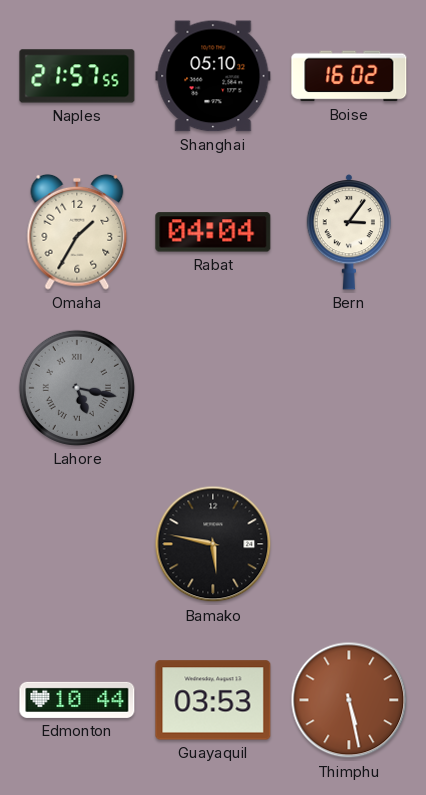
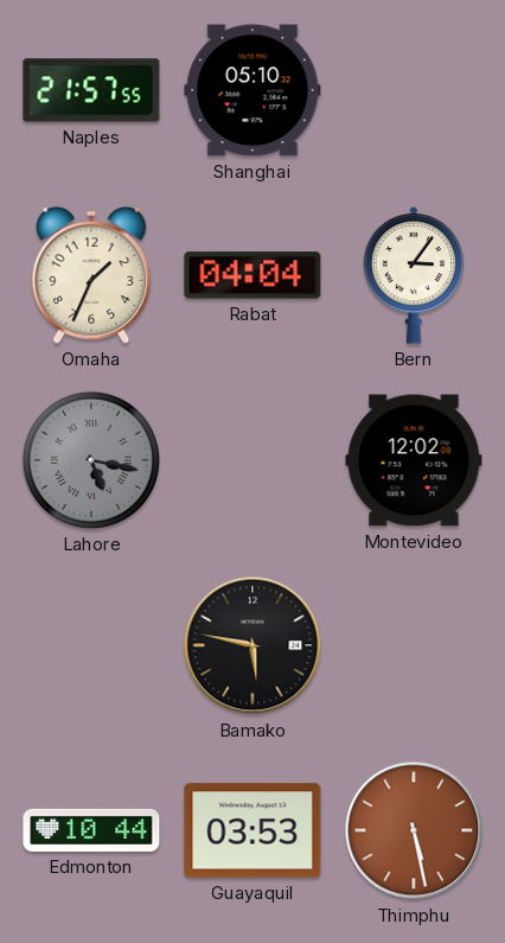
Boise: 16:02 -> none (349, 76)
Omaha: 1:35 -> 1:34 (91, 275)
Montevideo: none -> 12:02 (414, 460)
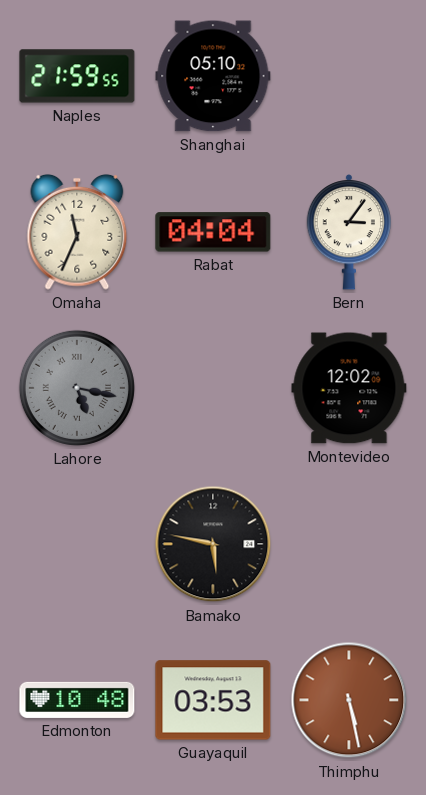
Naples: 21:57 -> 21:59 (77, 76)
Omaha: 1:34 -> 11:34 (77, 232)
Edmonton: 10:44 -> 10:48 (77, 700)
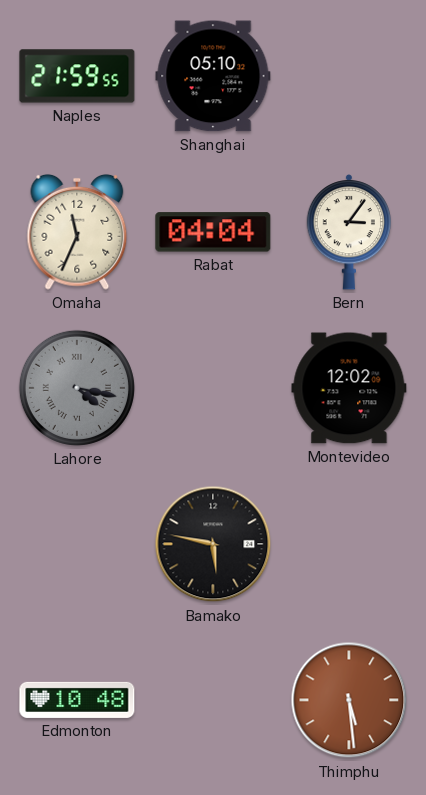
Lahore: 5:17 -> 4:17 (77, 388)
Guayaquil: 03:53 -> none (213, 700)
Thimphu: 5:28 -> 5:29 (349, 700)
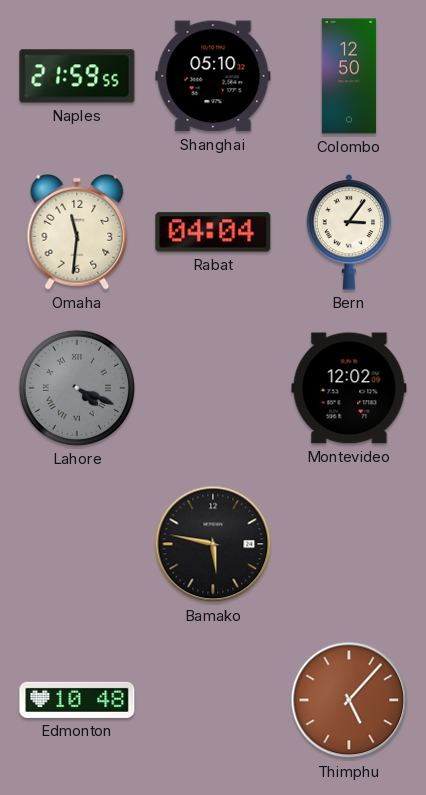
Colombo: none -> 12:50 (349, 76)
Omaha: 11:34 -> 11:31 (77, 232)
Lahore: 4:17 -> 4:19 (77, 388)
Thimphu: 5:29 -> 5:07 (349, 700)
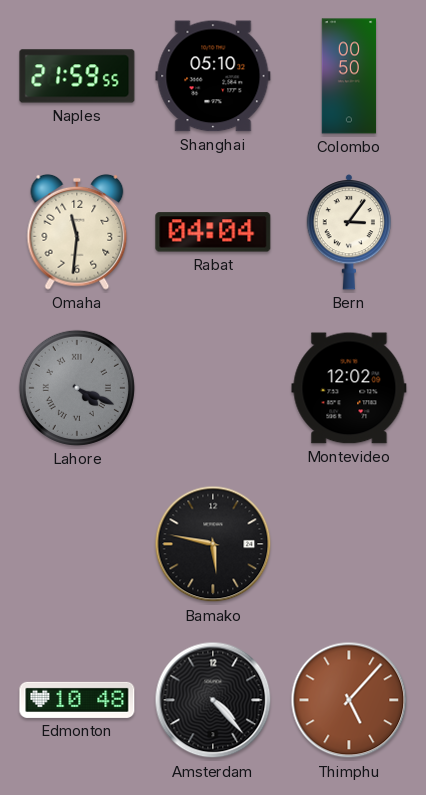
Colombo: 12:50 -> 00:50 (349, 76)
Amsterdam: none -> 4:23 (213, 700)
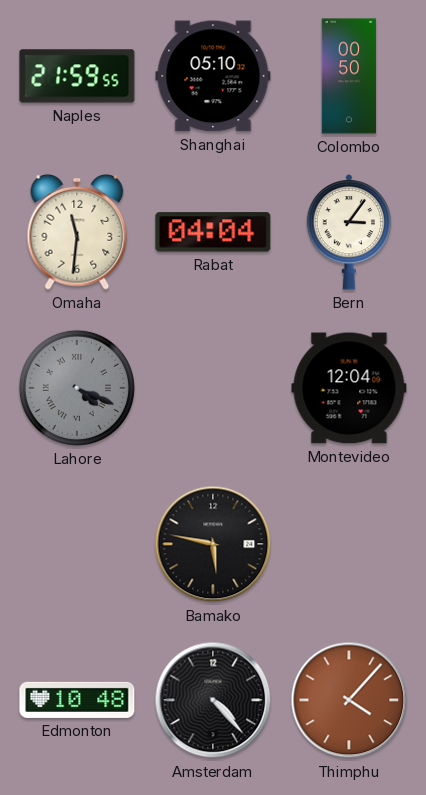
Montevideo: 12:02 -> 12:04 (349, 388)
Thimphu: 5:07 -> 4:07 (349, 700)
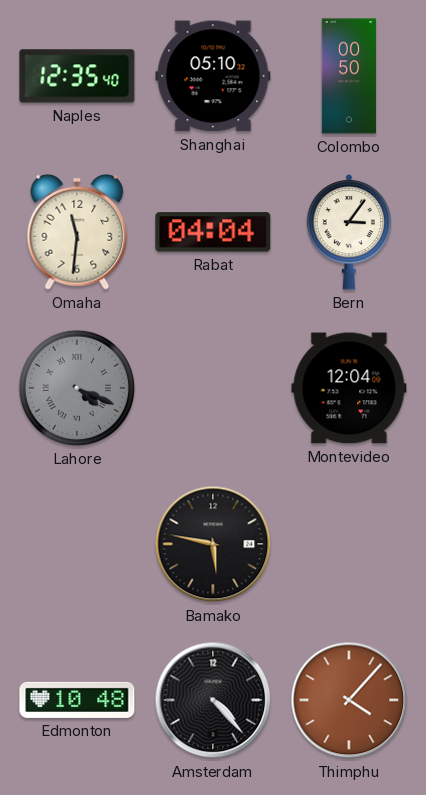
Naples: 21:59 -> 12:35 (77, 76)
